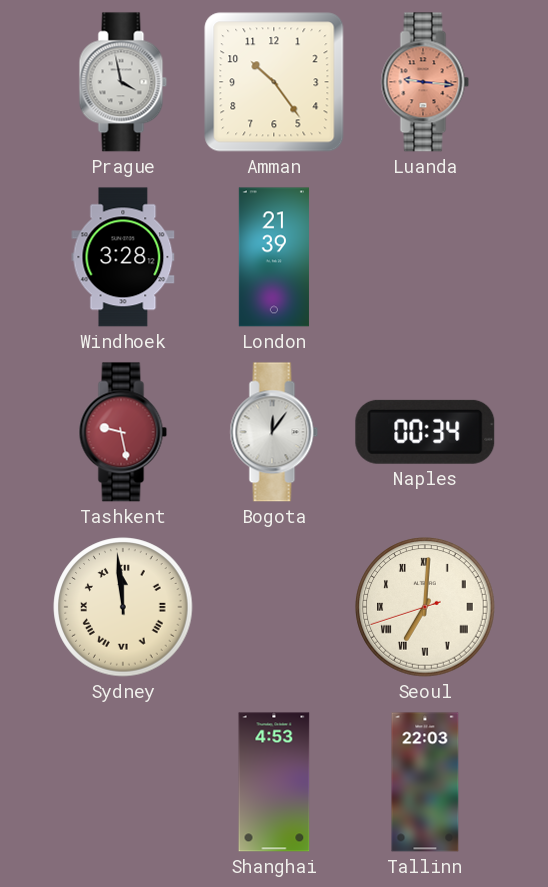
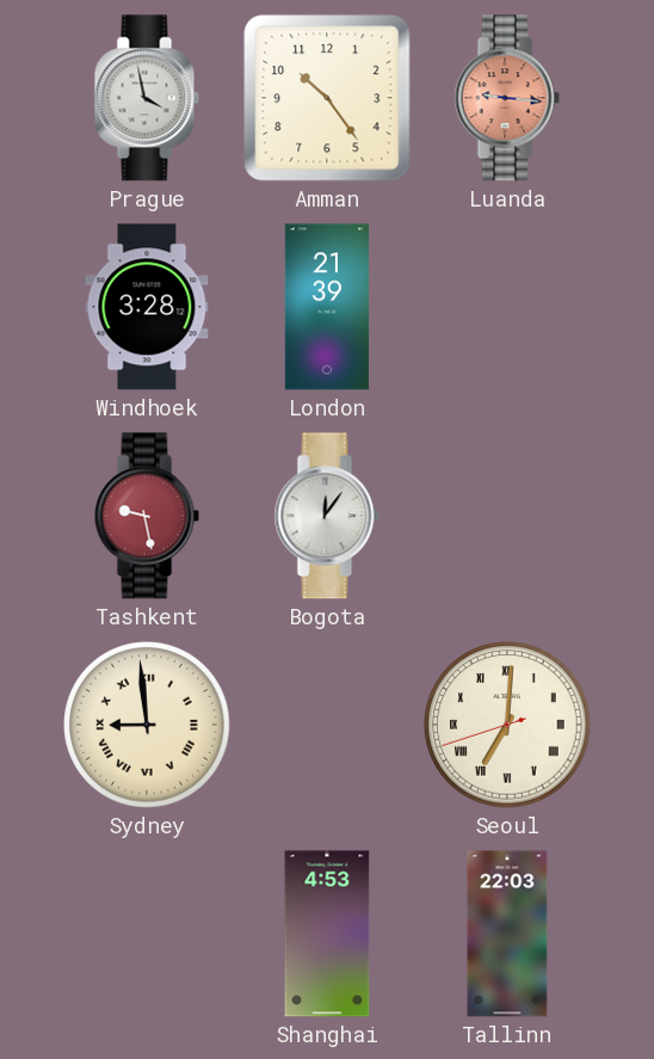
Naples: 00:34 -> none (425, 432)
Sydney: 11:59 -> 8:59 (147, 725)
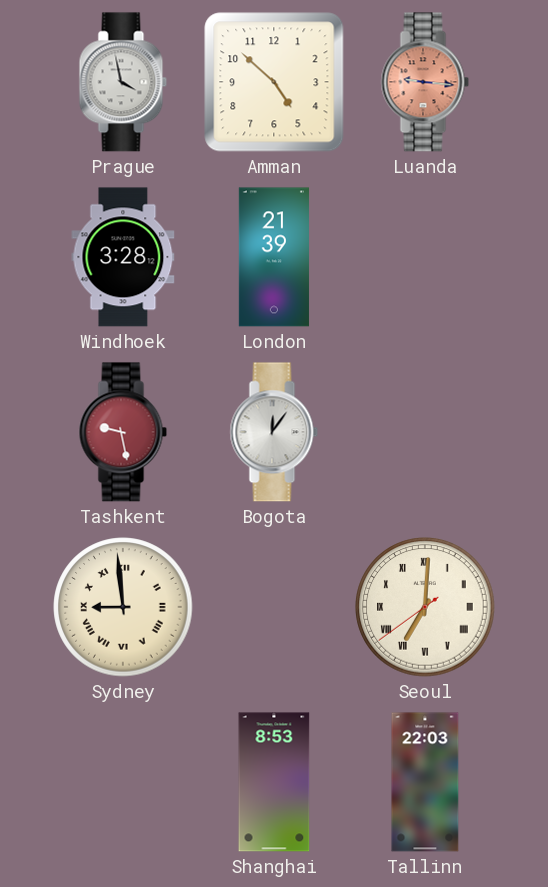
Amman: 10:24 -> 4:52 (274, 82)
Seoul: 7:00:42 -> 7:00:39 (425, 607)
Shanghai: 4:53 -> 8:53 (274, 782)
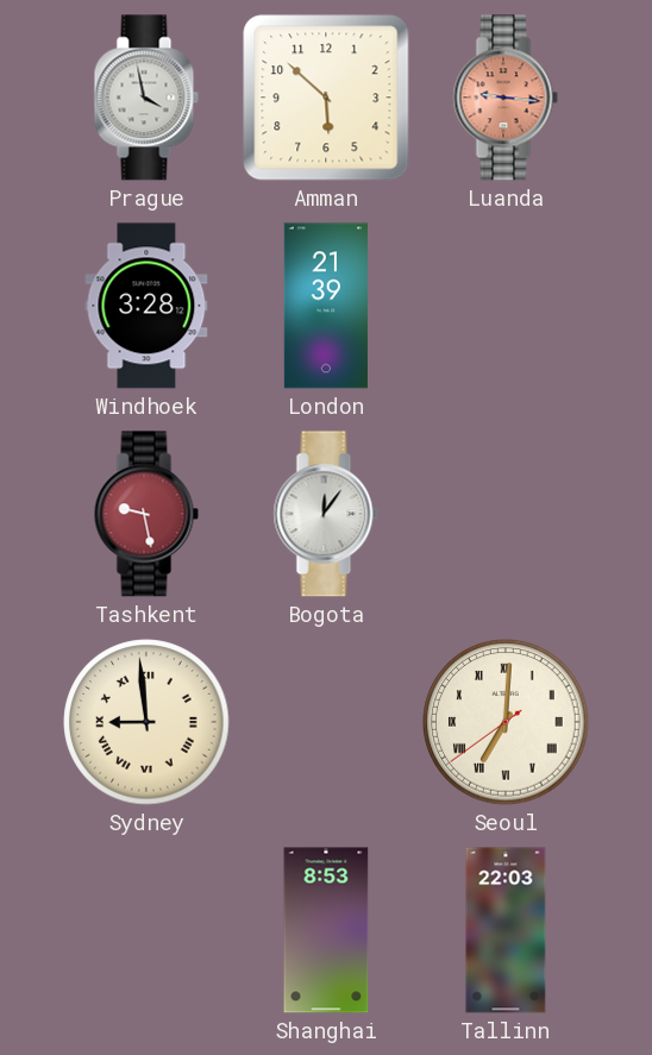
Amman: 4:52 -> 5:52 (326, 98)
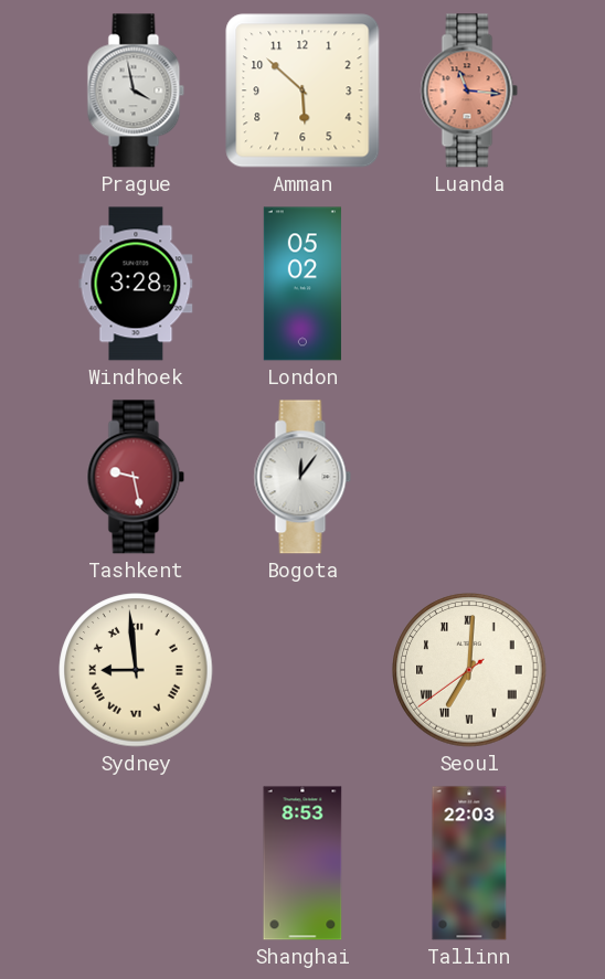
Luanda: 9:16 -> 11:16 (469, 91)
London: 21:39 -> 05:02 (302, 284)
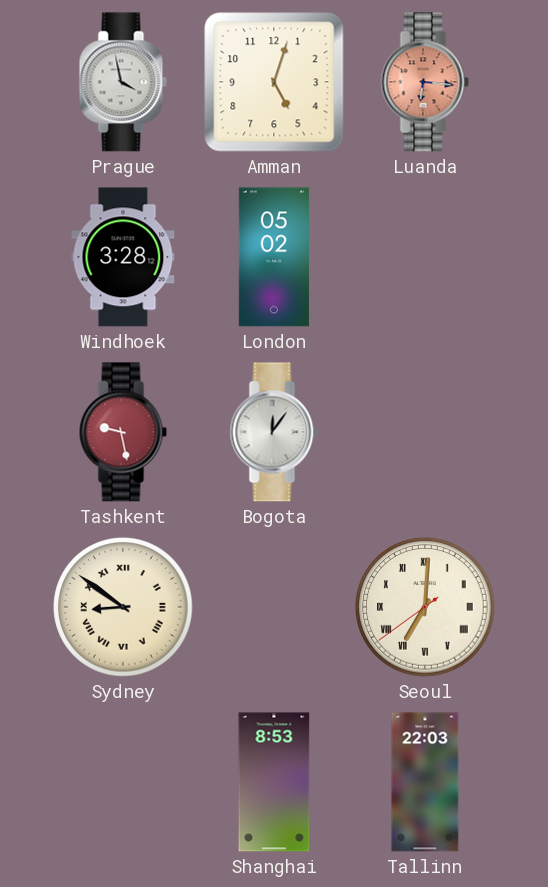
Amman: 5:52 -> 5:03 (274, 82)
Luanda: 11:16 -> 6:16 (425, 82)
Sydney: 8:59 -> 8:51 (123, 607)
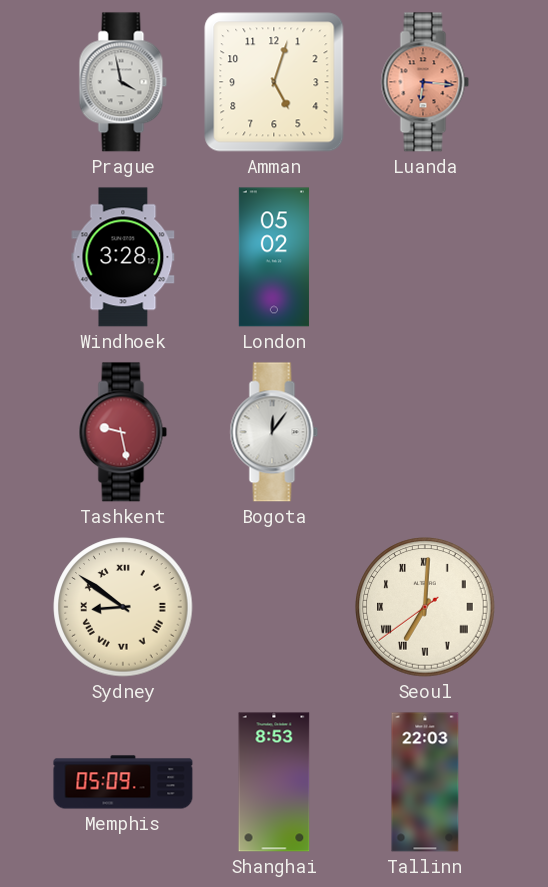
Memphis: none -> 05:09 (123, 782)
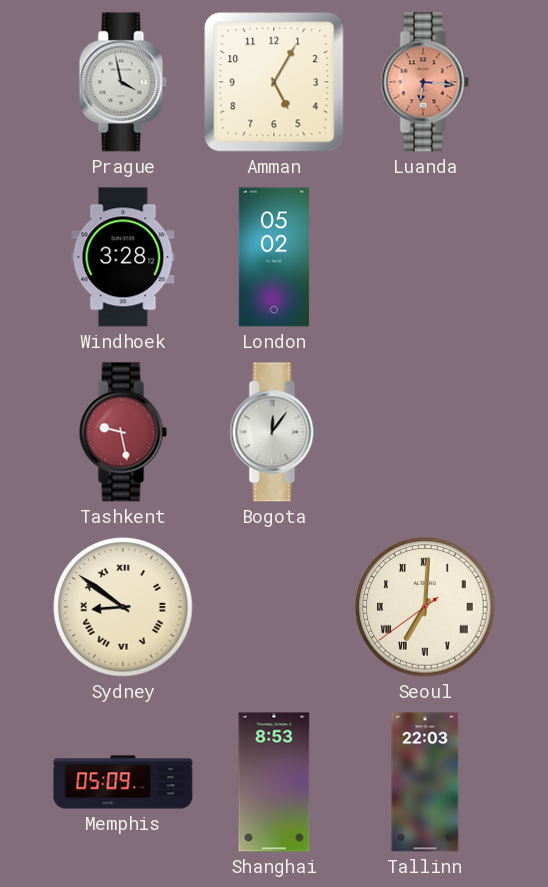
Amman: 5:03 -> 5:05 (274, 82)
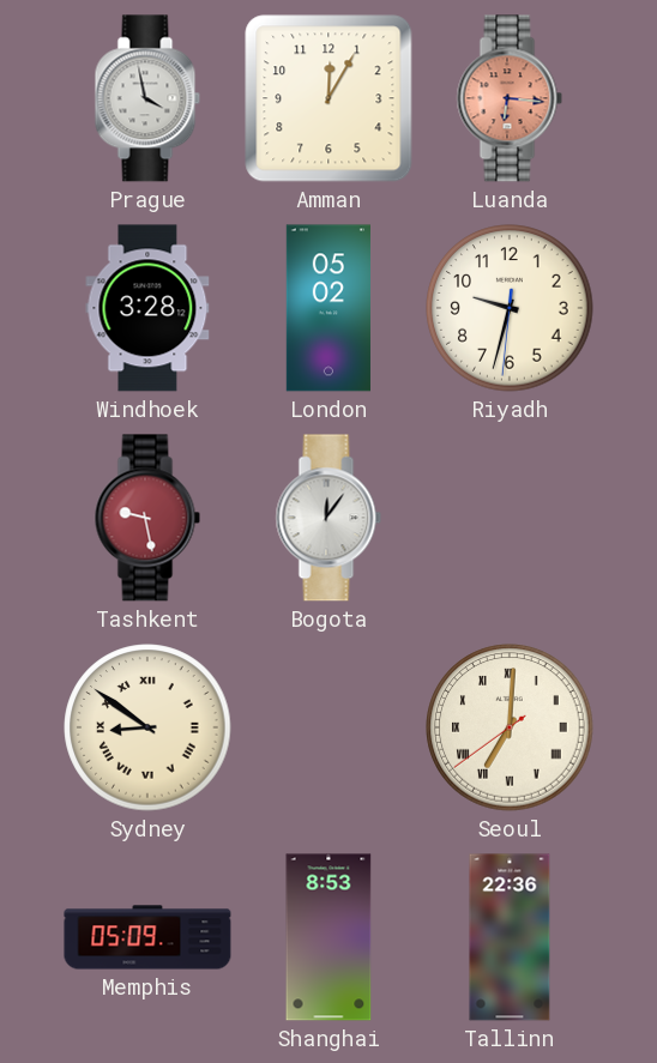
Amman: 5:05 -> 12:05 (328, 98)
Riyadh: none -> 9:32 (510, 308)
Tallinn: 22:03 -> 22:36 (510, 937)
